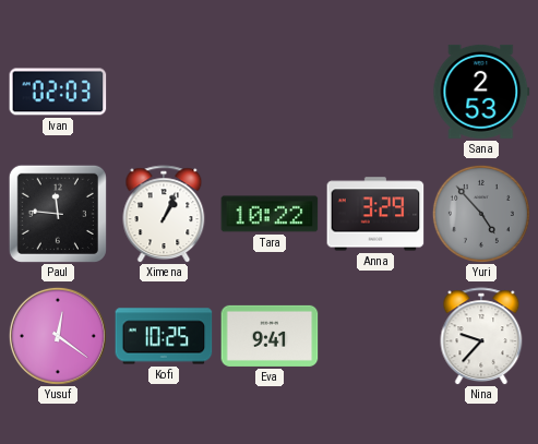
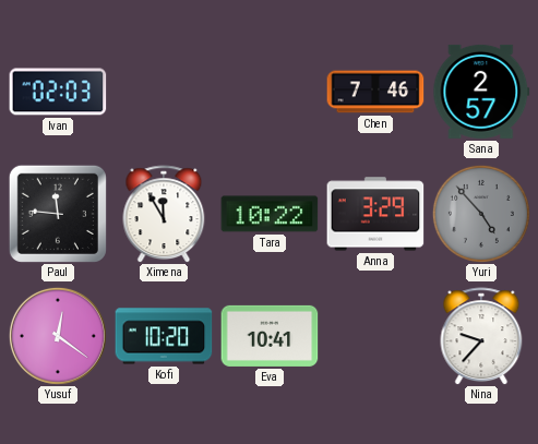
Chen: none -> 7:46 (375, 92)
Sana: 2:53 -> 2:57 (481, 92)
Ximena: 1:04 -> 11:55 (164, 214)
Kofi: 10:25 -> 10:20 (164, 336)
Eva: 9:41 -> 10:41 (270, 336)
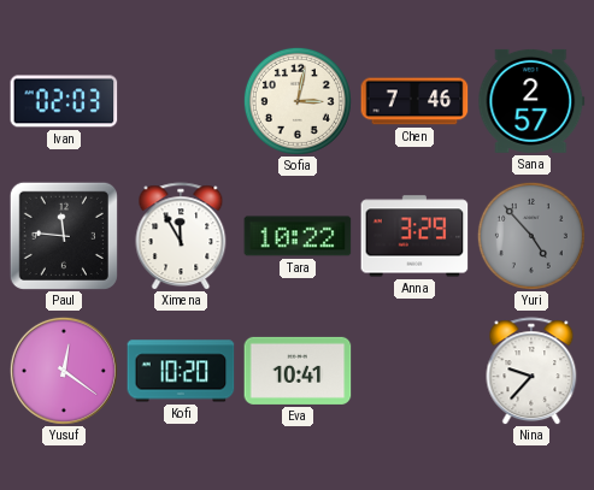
Sofia: none -> 3:02 (298, 101)
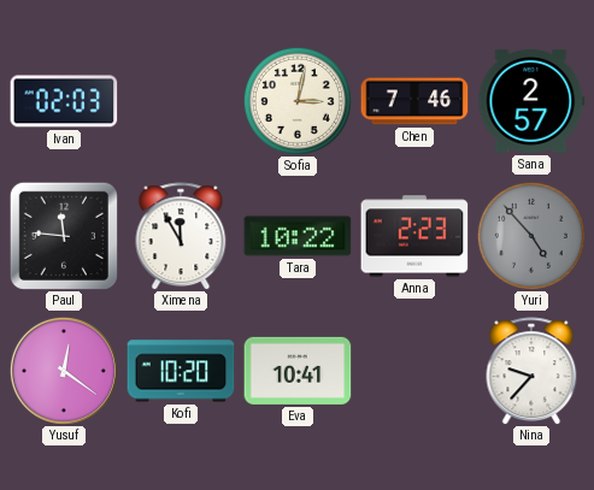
Anna: 3:29 -> 2:23 (414, 236)
